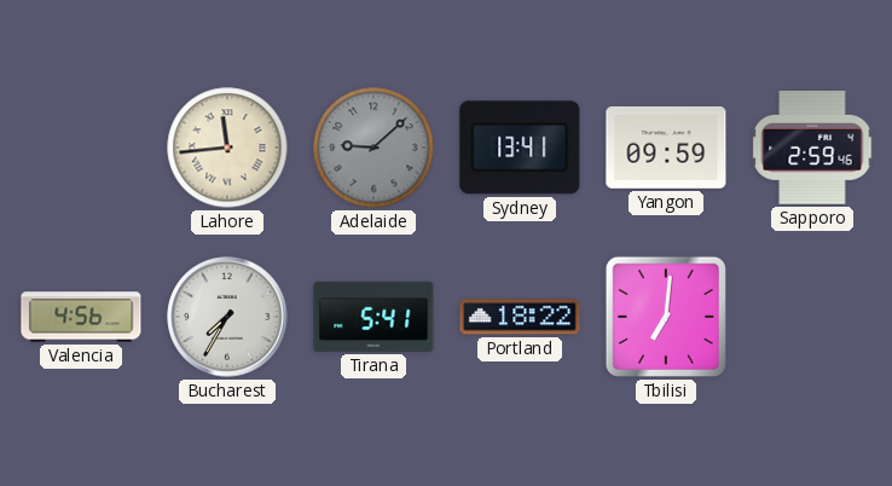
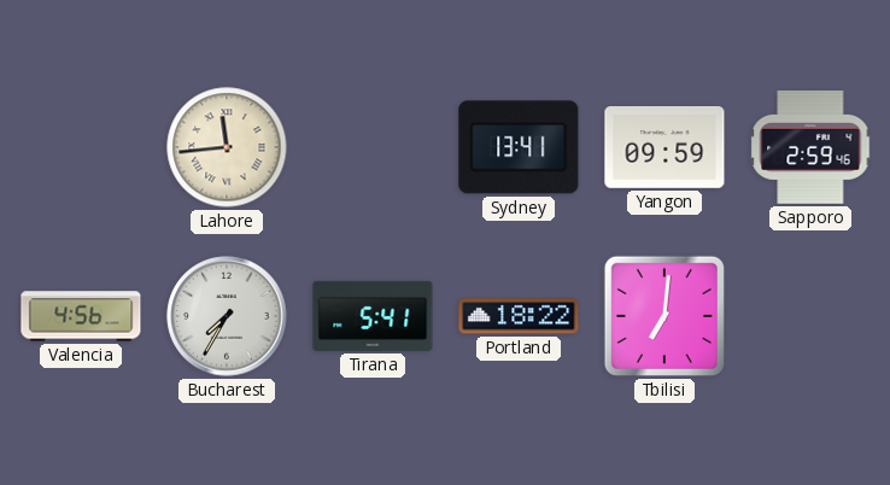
Adelaide: 9:08 -> none (373, 147)
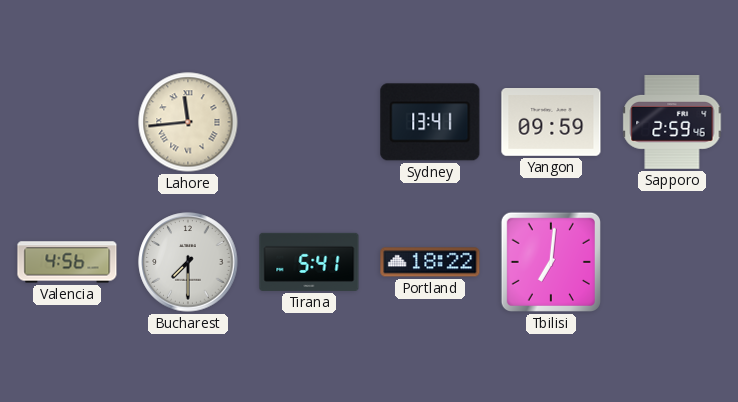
Bucharest: 7:35 -> 7:30 (188, 262)
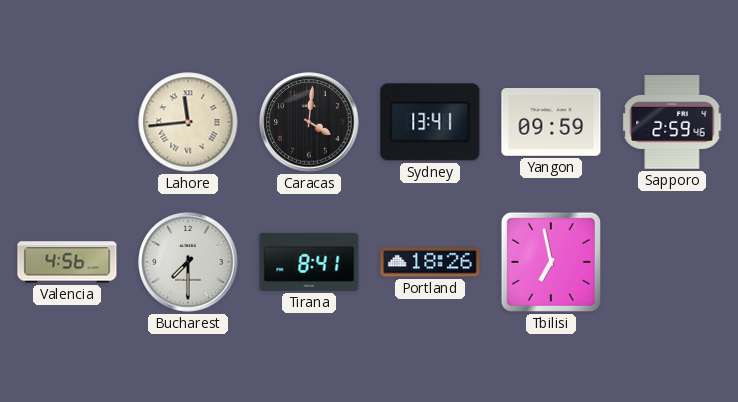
Caracas: none -> 4:01 (309, 122)
Tirana: 5:41 -> 8:41 (309, 262)
Portland: 18:22 -> 18:26 (430, 262)
Tbilisi: 7:01 -> 6:58 (551, 262)
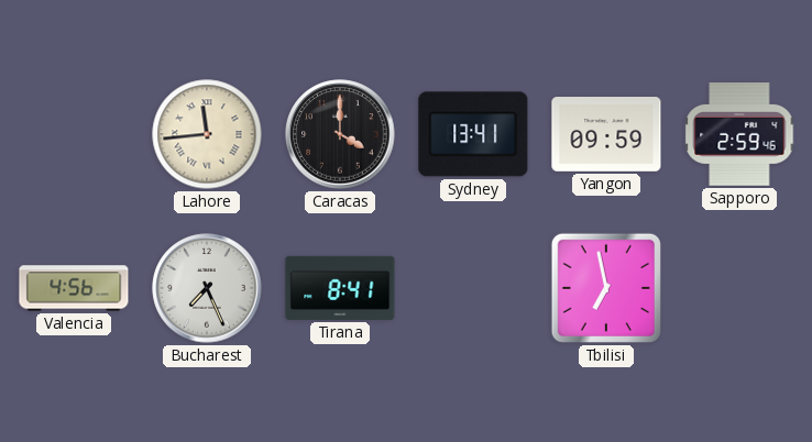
Caracas: 4:01 -> 4:00 (340, 134)
Bucharest: 7:30 -> 7:26 (207, 288)
Portland: 18:26 -> none (430, 262)
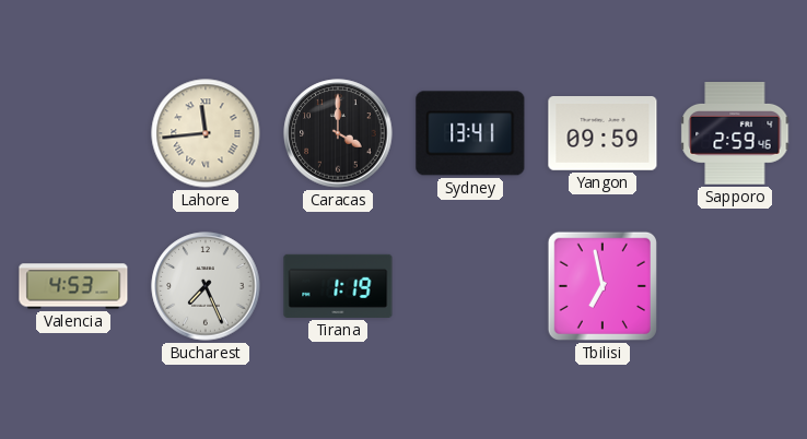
Valencia: 4:56 -> 4:53 (73, 286)
Tirana: 8:41 -> 1:19 (338, 286)
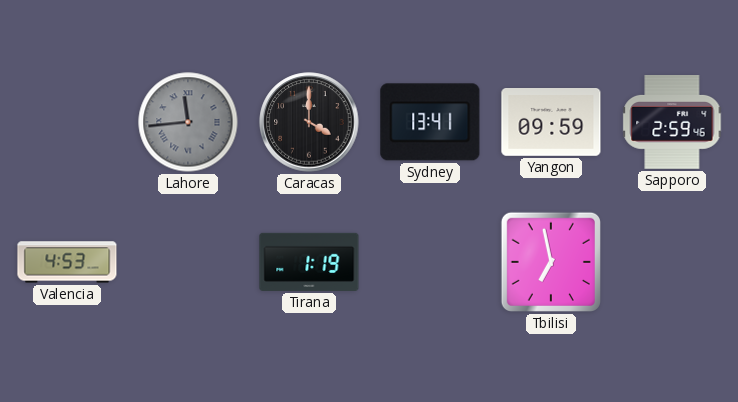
Lahore dial: cream -> grey (188, 122)
Bucharest: 7:26 -> none (206, 286)
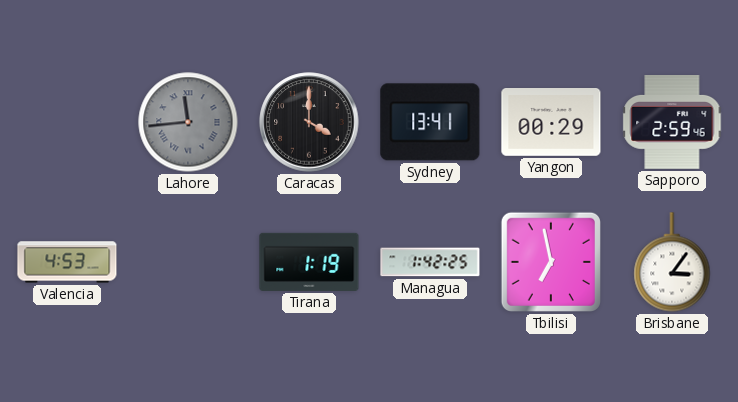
Yangon: 09:59 -> 00:29 (551, 123)
Managua: none -> 1:42 (430, 262)
Brisbane: none -> 3:06 (672, 262)
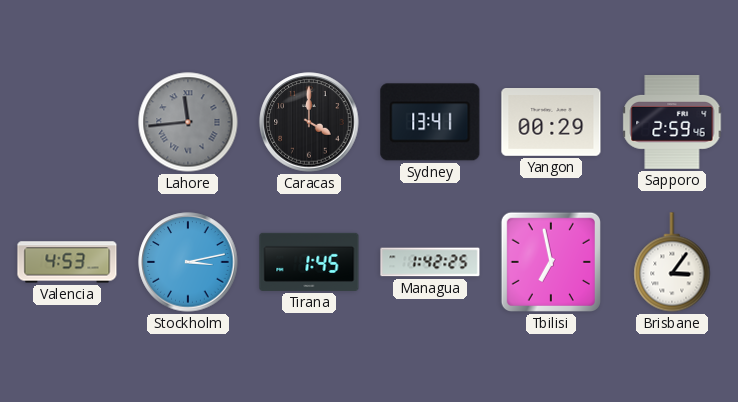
Stockholm: none -> 3:13 (188, 262)
Tirana: 1:19 -> 1:45 (309, 262)
